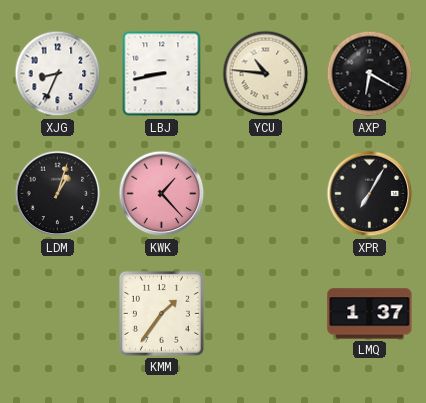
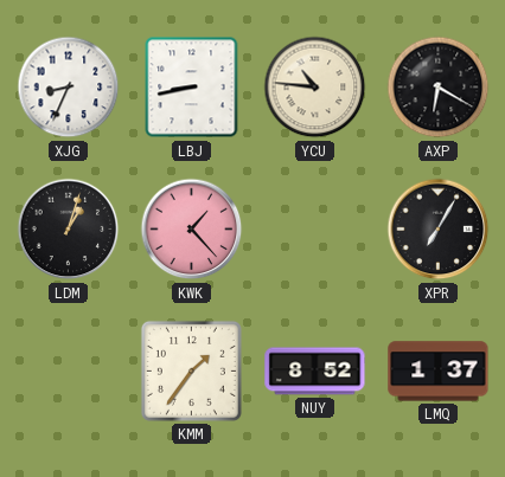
NUY: none -> 8:52 (315, 372)
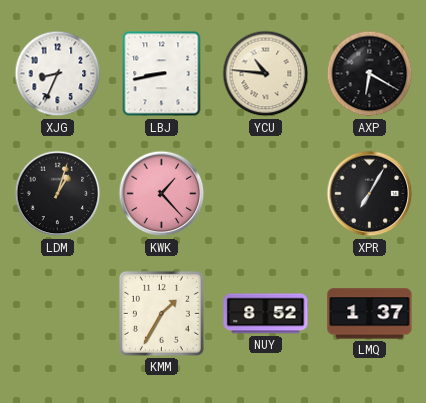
KMM: 1:36 -> 1:35 (161, 313)
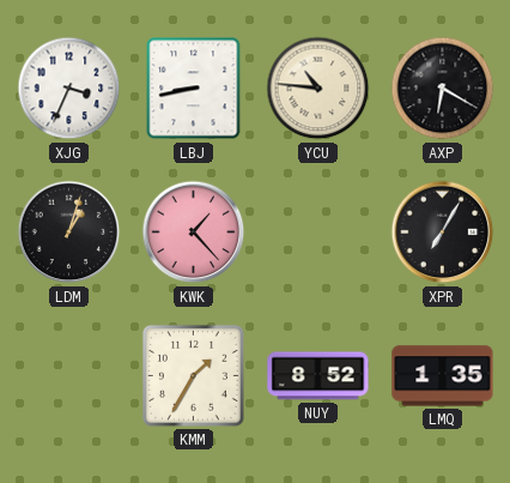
XJG: 8:34 -> 3:34 (69, 89)
LMQ: 1:37 -> 1:35 (443, 376)
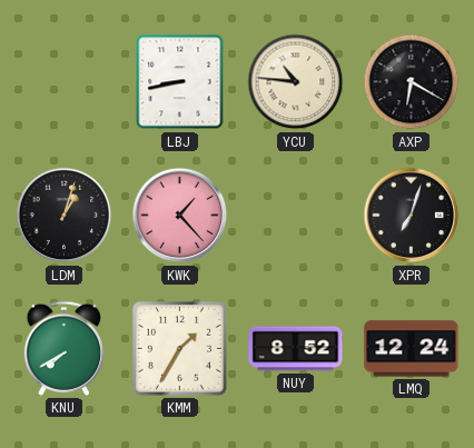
XJG: 3:34 -> none (69, 89)
XPR: 7:05 -> 7:03 (412, 216)
KNU: none -> 7:40 (63, 348)
LMQ: 1:35 -> 12:24 (412, 349)
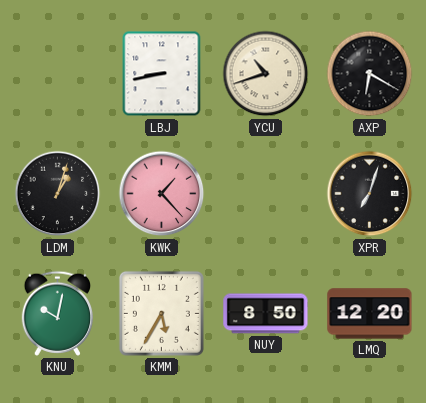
YCU: 10:46 -> 10:42 (266, 74)
KNU: 7:40 -> 10:02 (57, 313)
KMM: 1:35 -> 5:35 (161, 313)
NUY: 8:52 -> 8:50 (266, 314)
LMQ: 12:24 -> 12:20 (370, 314)
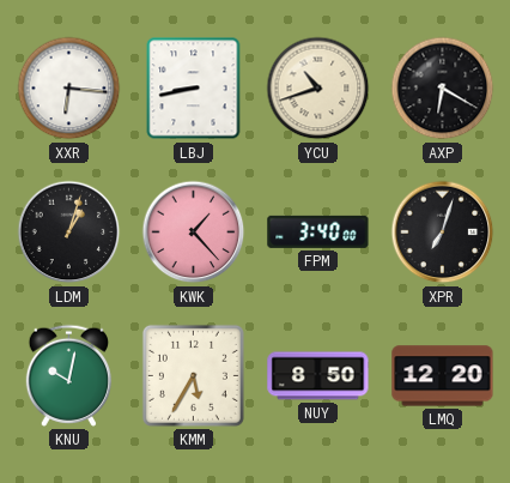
XXR: none -> 6:16 (69, 89)
FPM: none -> 3:40 (318, 231)
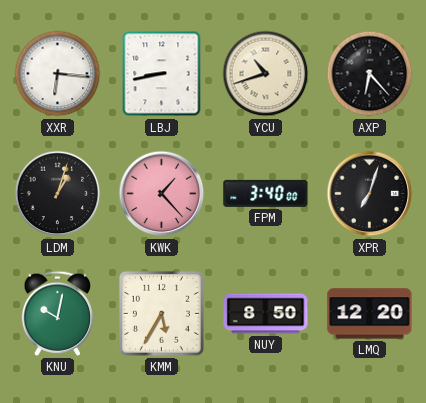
AXP: 6:20 -> 6:23 (370, 74)
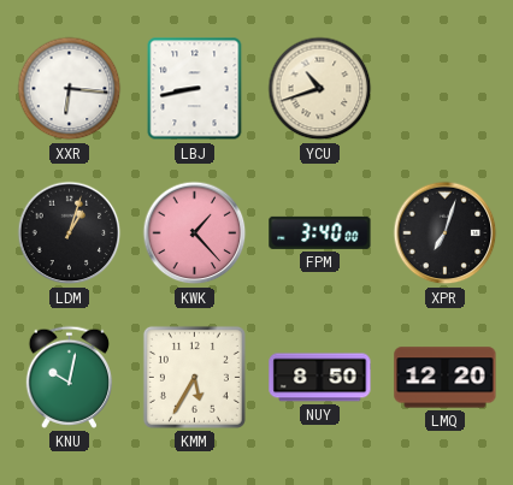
AXP: 6:23 -> none (370, 74)
